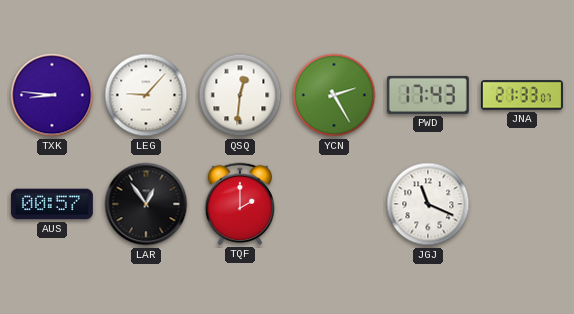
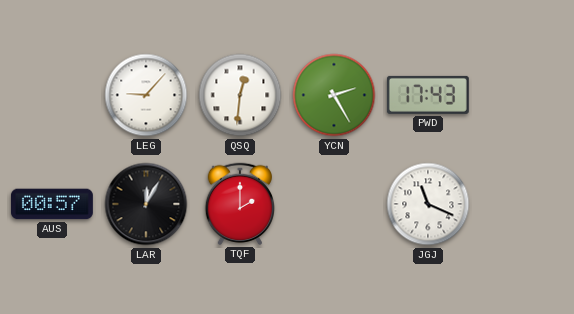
TXK: 8:46 -> none (52, 95)
JNA: 21:33 -> none (522, 95)
LAR: 12:54 -> 12:05 (146, 204)
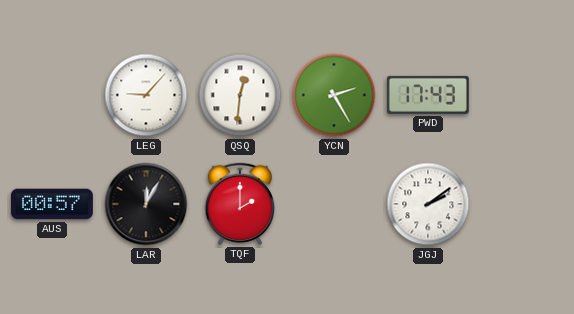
JGJ: 11:19 -> 2:09 (428, 204)
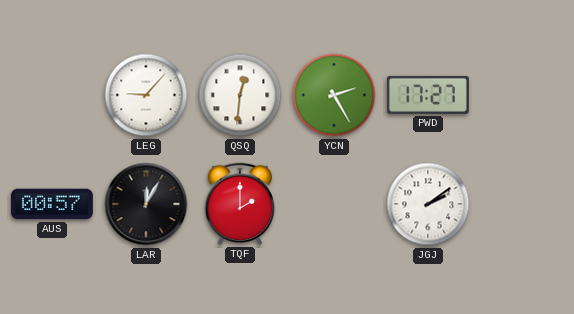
PWD: 17:43 -> 17:27 (428, 95)
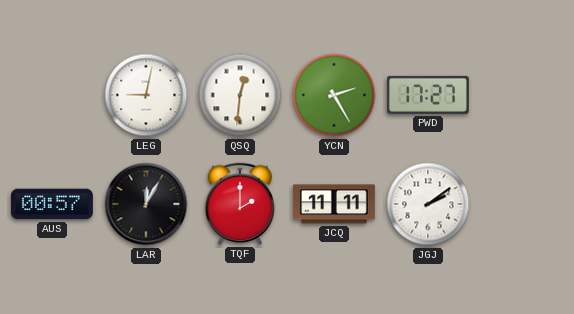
LEG: 9:07 -> 9:02 (146, 95)
JCQ: none -> 11:11 (334, 204)
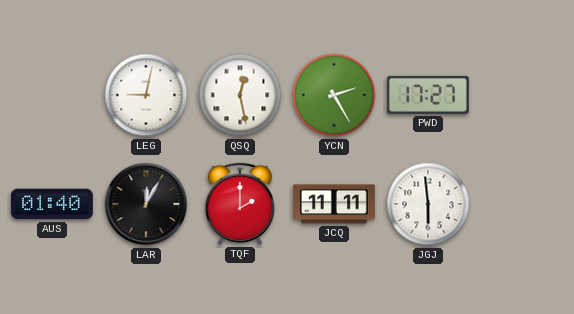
QSQ: 12:31 -> 12:28 (240, 95)
AUS: 00:57 -> 01:40 (52, 204)
JGJ: 2:09 -> 5:59 (428, 204)
